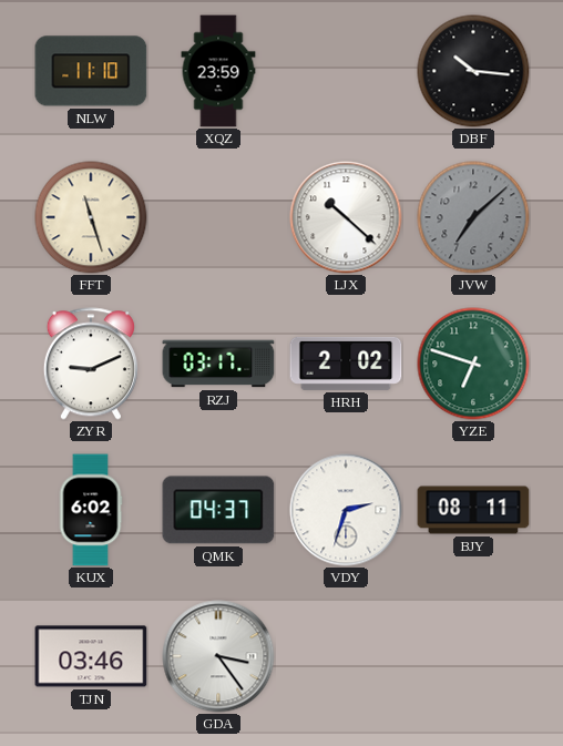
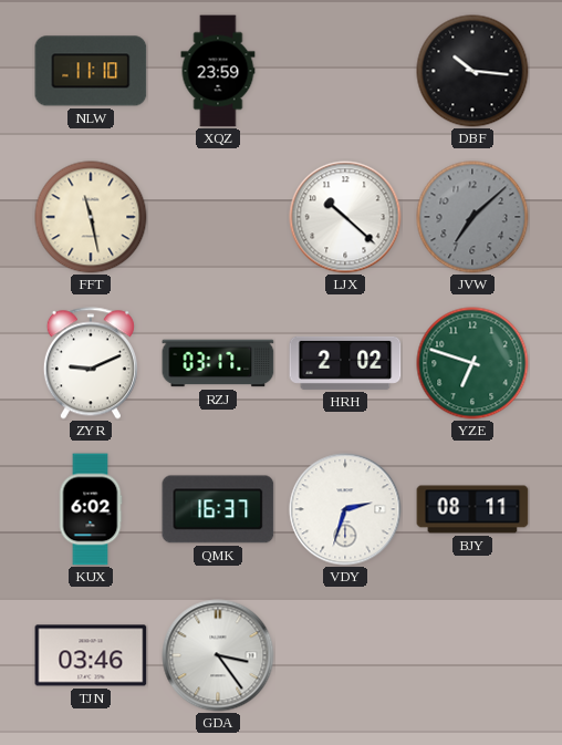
FFT: 11:27 -> 11:28 (91, 217)
QMK: 04:37 -> 16:37 (218, 509)
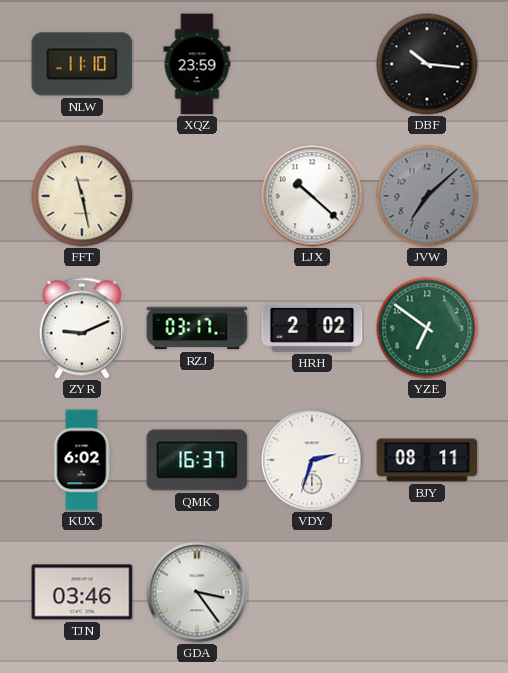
YZE: 6:48 -> 6:51 (427, 328)
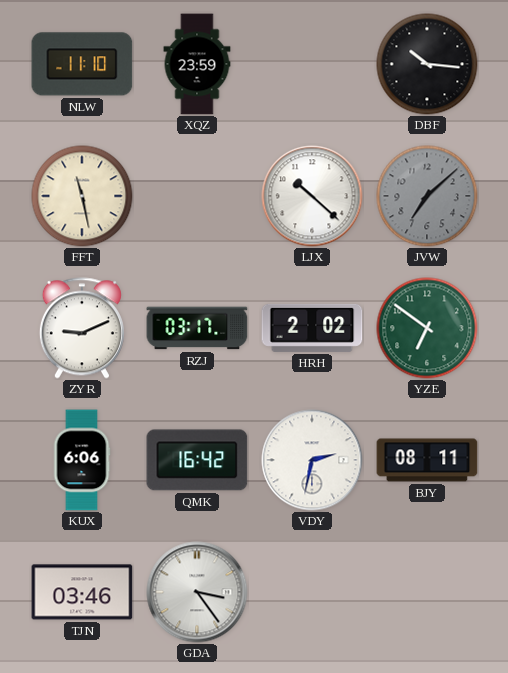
KUX: 6:02 -> 6:06 (82, 460)
QMK: 16:37 -> 16:42 (197, 460)
VDY: 2:33 -> 2:32 (312, 460)
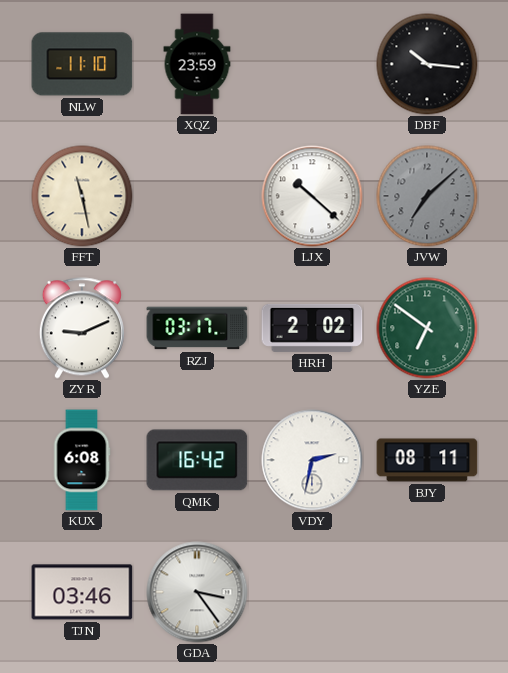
KUX: 6:06 -> 6:08 (82, 460)
